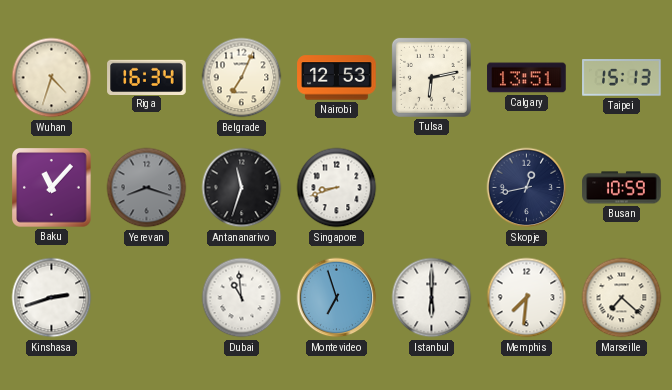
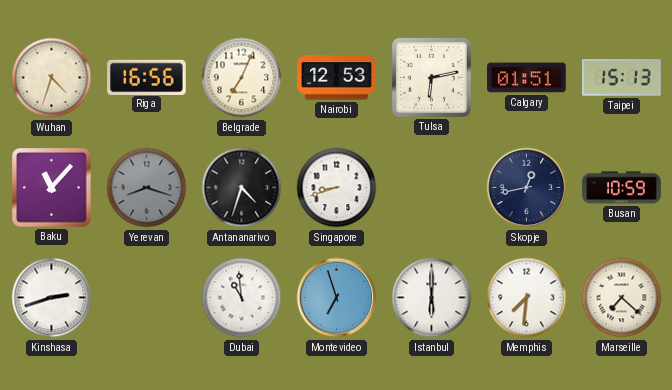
Riga: 16:34 -> 16:56 (147, 77)
Calgary: 13:51 -> 01:51 (527, 78)
Antananarivo: 11:33 -> 4:33 (242, 188)
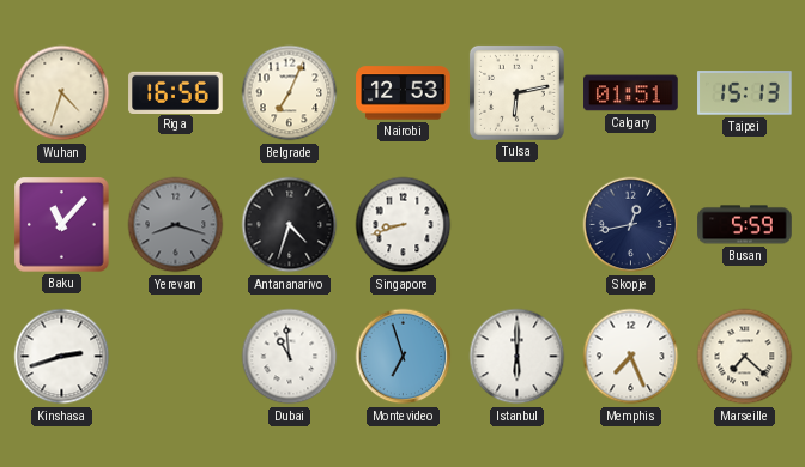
Busan: 10:59 -> 5:59 (745, 225)
Memphis: 7:31 -> 7:26 (631, 357)
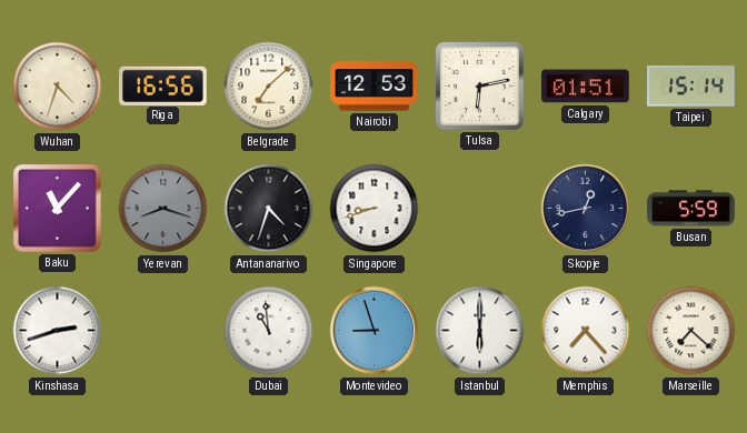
Belgrade: 7:04 -> 7:08 (269, 87)
Taipei: 15:13 -> 15:14 (691, 87)
Montevideo: 6:57 -> 8:57 (375, 331)
Memphis: 7:26 -> 7:23 (586, 331)
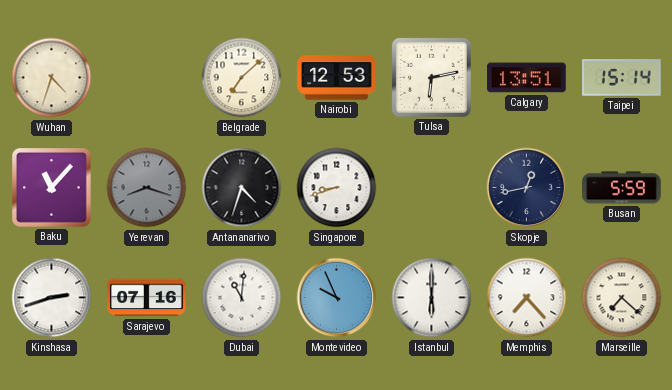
Riga: 16:56 -> none (163, 85)
Calgary: 01:51 -> 13:51 (527, 78)
Sarajevo: none -> 07:16 (147, 298)
Dubai: 10:59 -> 11:01 (242, 298)
Montevideo: 8:57 -> 9:56 (337, 298)
